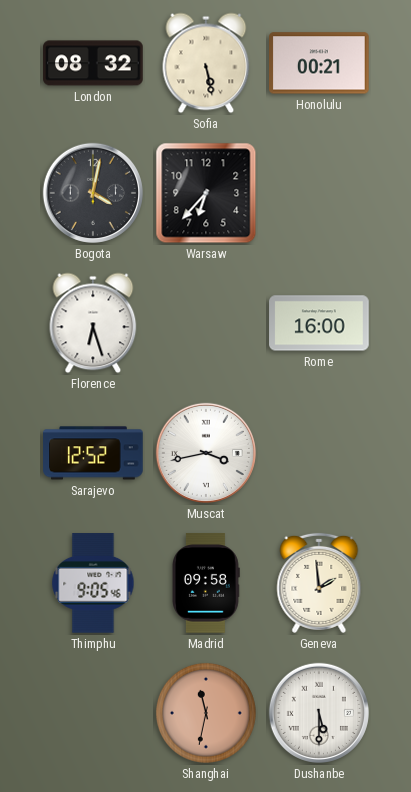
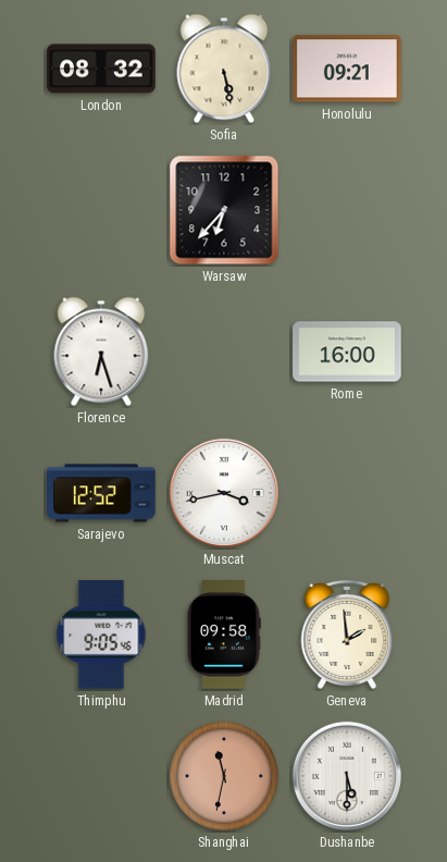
Honolulu: 00:21 -> 09:21 (348, 69)
Bogota: 4:02 -> none (93, 193)
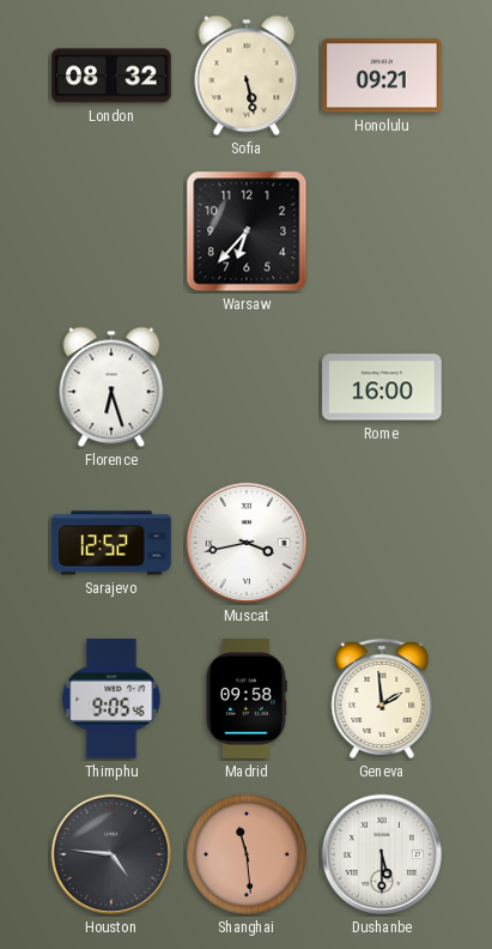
Houston: none -> 4:46 (111, 854)
Shanghai: 11:32 -> 11:29 (247, 854)
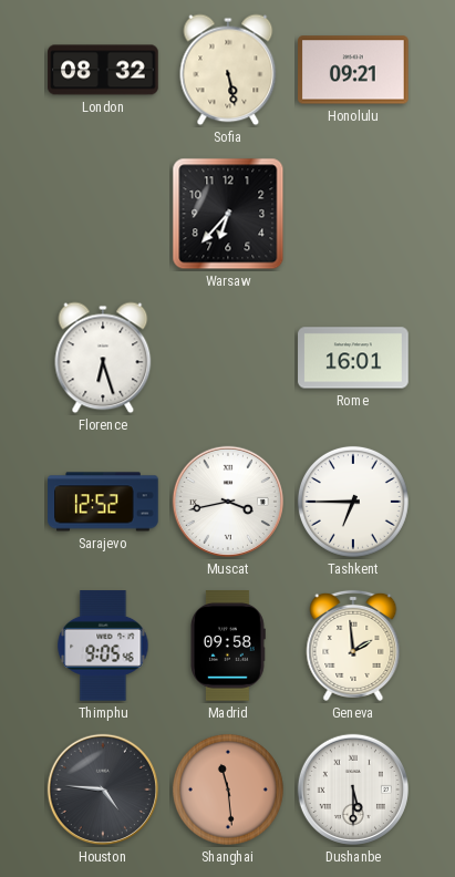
Rome: 16:00 -> 16:01 (353, 358)
Tashkent: none -> 6:45 (353, 502)
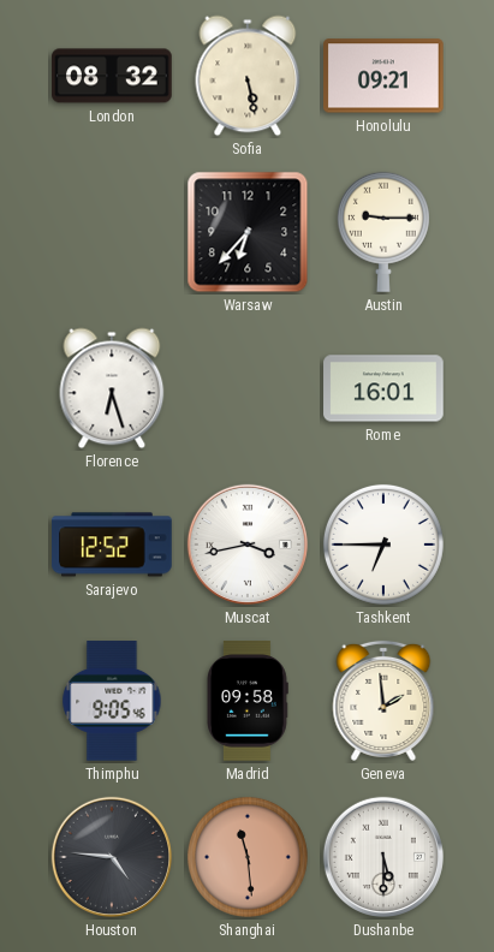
Austin: none -> 9:15 (383, 232)
